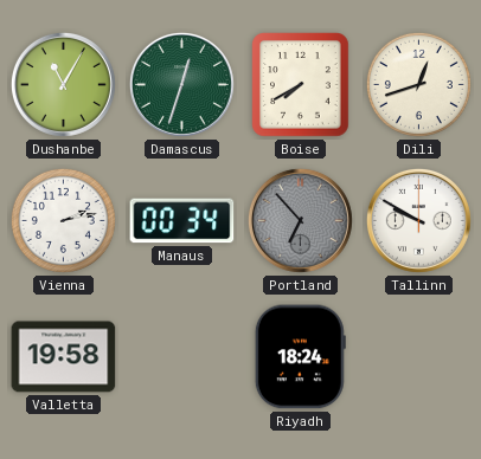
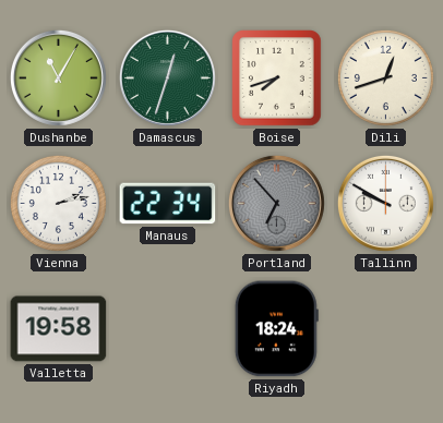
Boise: 7:40 -> 7:42 (277, 78)
Manaus: 00:34 -> 22:34 (168, 204)
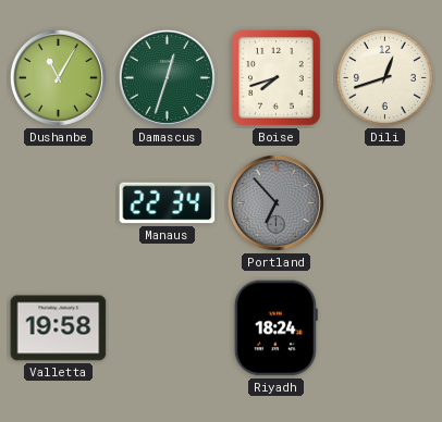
Vienna: 2:13 -> none (58, 203)
Tallinn: 9:50 -> none (385, 203)
